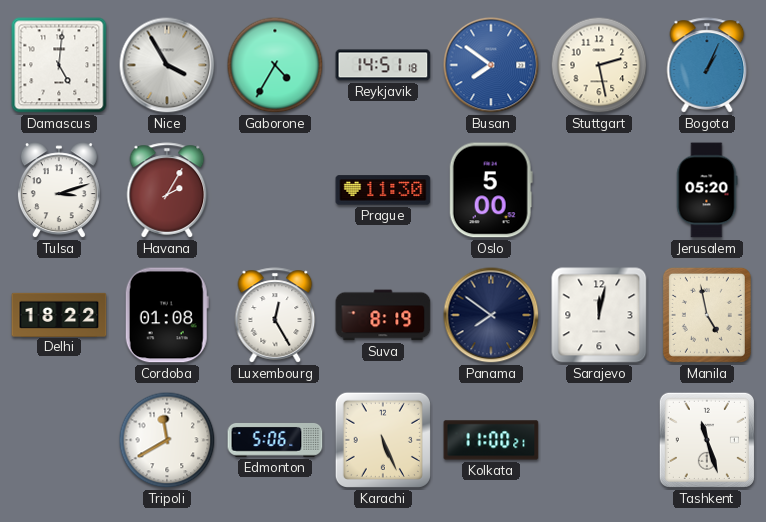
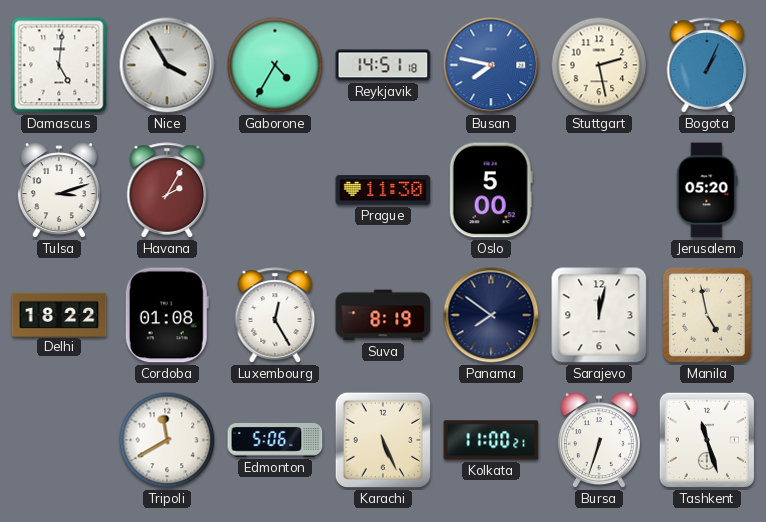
Busan: 7:51 -> 7:47 (491, 65)
Bursa: none -> 6:33 (599, 441)
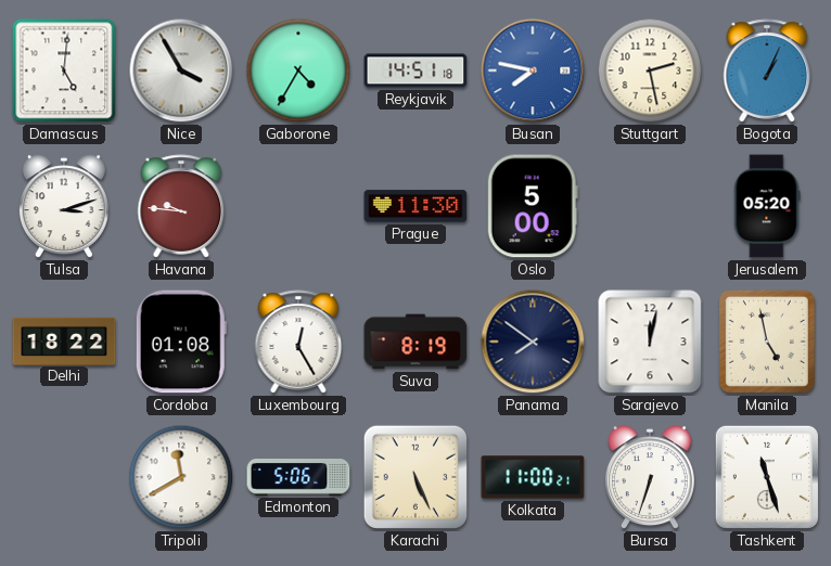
Havana: 2:05 -> 9:46 (181, 206)
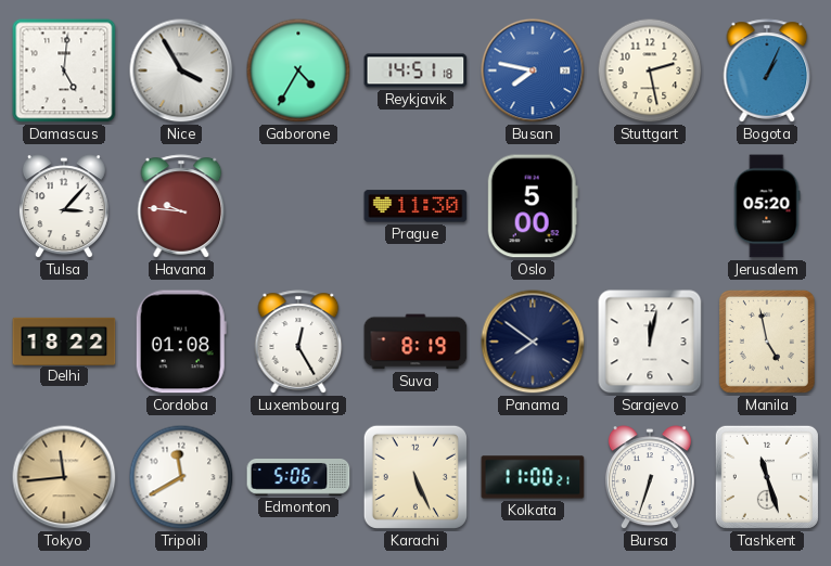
Tulsa: 3:12 -> 3:07 (64, 207)
Tokyo: none -> 11:44 (64, 477)
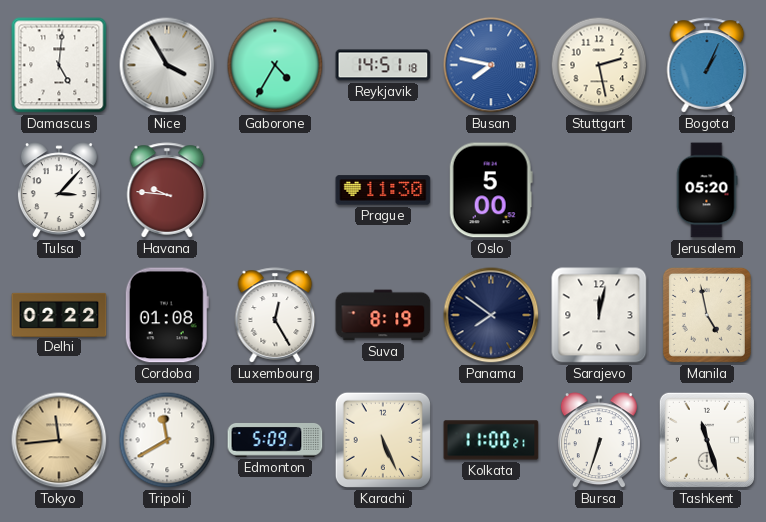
Delhi: 18:22 -> 02:22 (59, 314)
Edmonton: 5:06 -> 5:09 (275, 441)
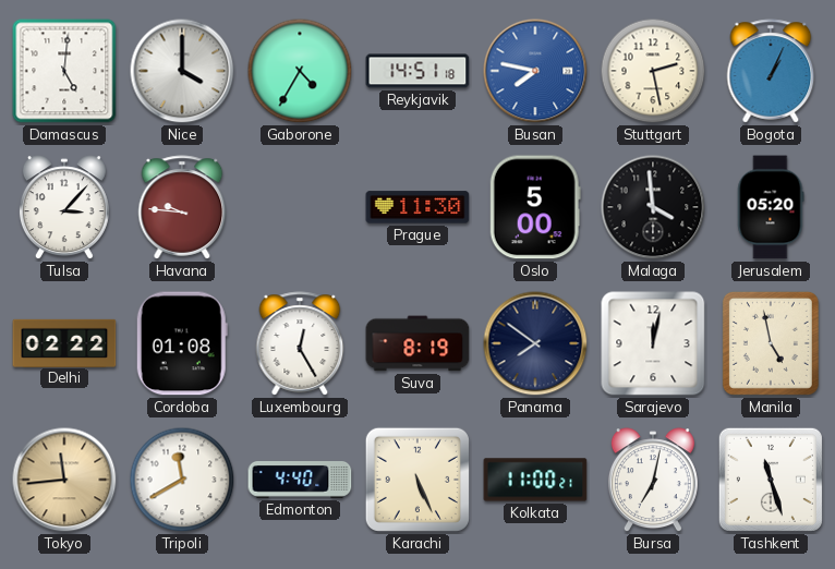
Nice: 3:55 -> 4:00 (182, 71)
Malaga: none -> 3:59 (653, 207)
Edmonton: 5:09 -> 4:40 (300, 481)
Bursa: 6:33 -> 7:02 (653, 481)
